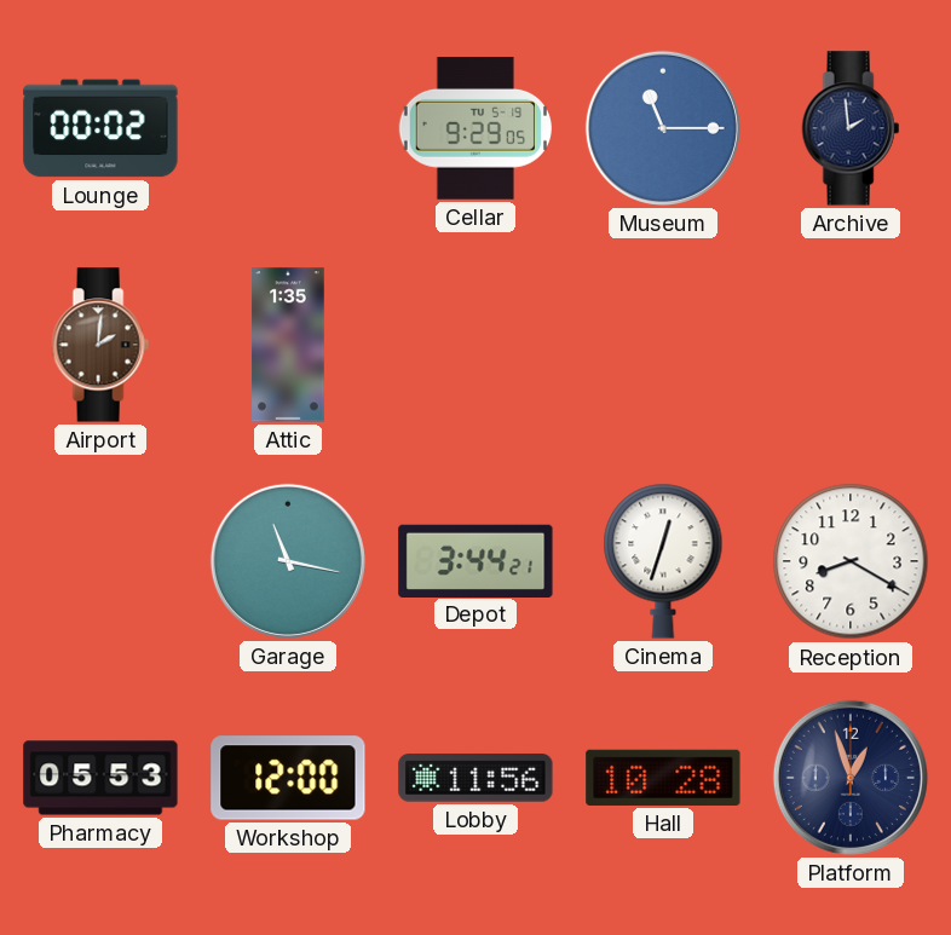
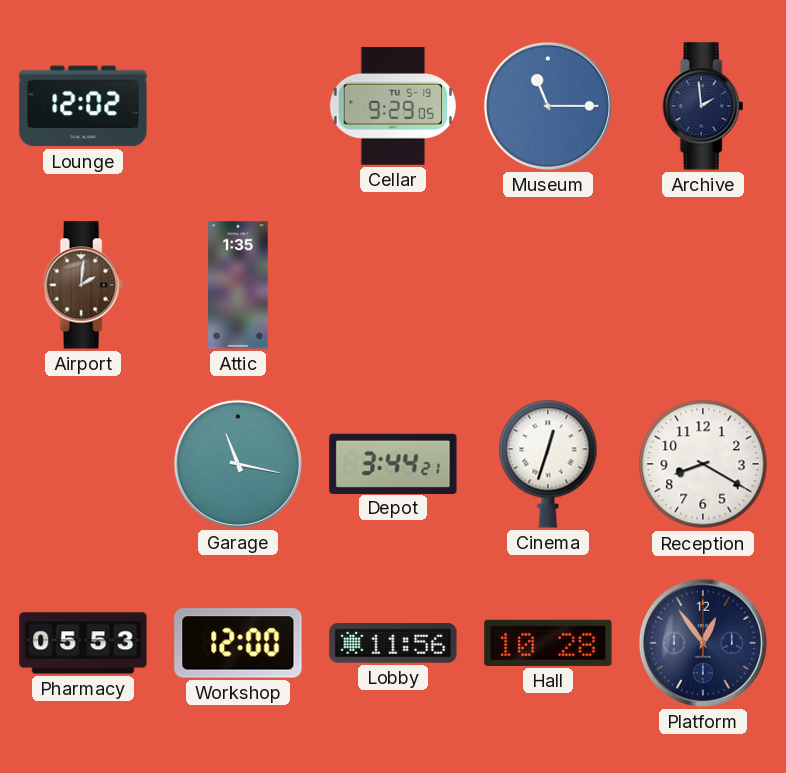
Lounge: 00:02 -> 12:02 (83, 106)
Platform: 12:57 -> 12:54 (703, 643)
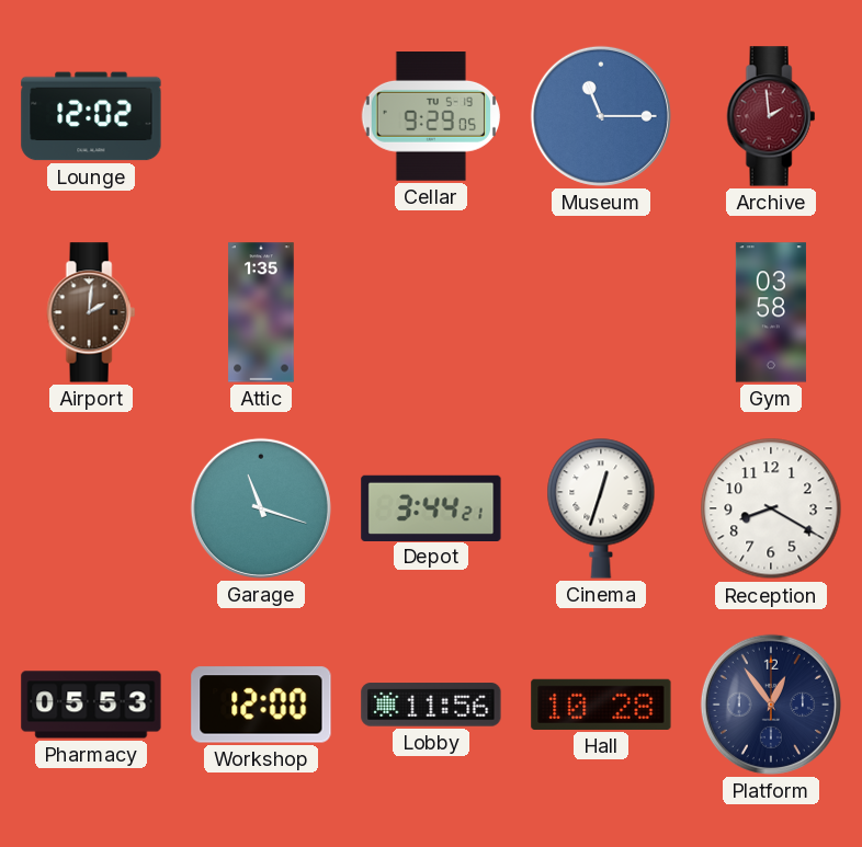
Archive dial: navy -> burgundy (771, 116)
Gym: none -> 03:58 (771, 312)
Garage: 11:17 -> 11:18 (261, 508)
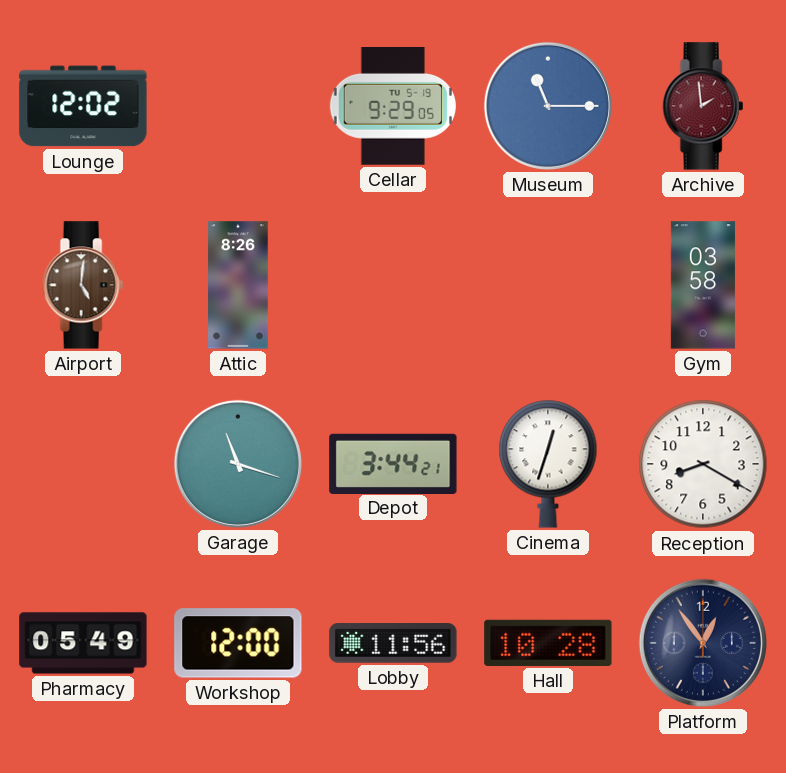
Airport: 2:01 -> 5:01 (83, 285)
Attic: 1:35 -> 8:26 (238, 285)
Pharmacy: 05:53 -> 05:49 (83, 643)
